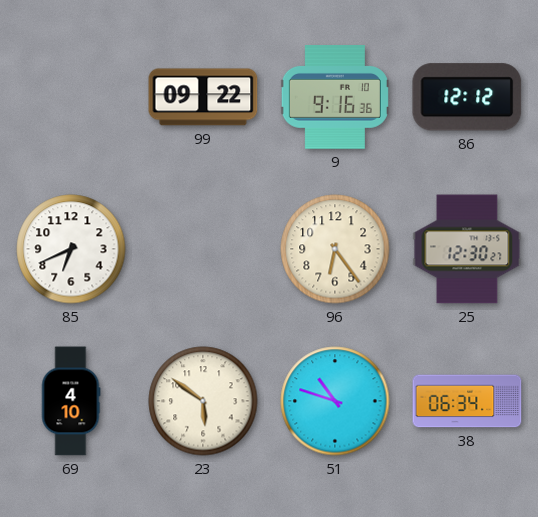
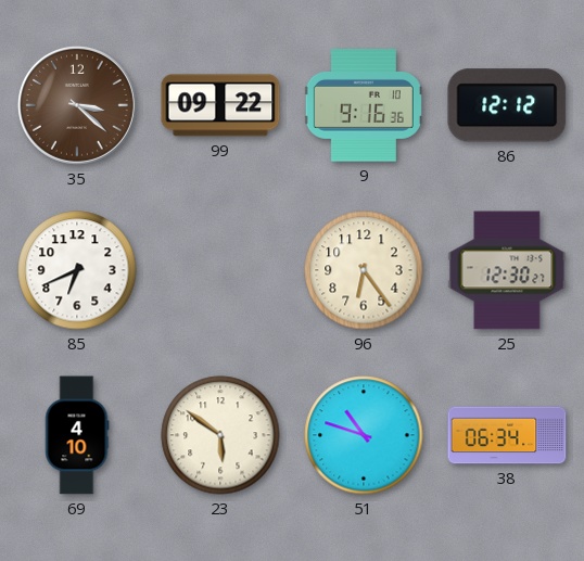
35: none -> 3:22 (77, 105)
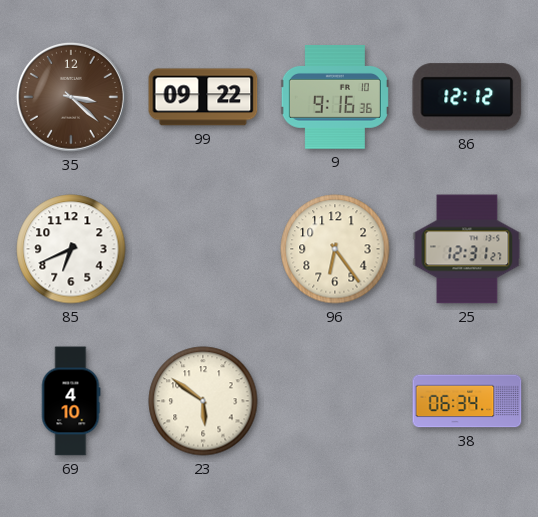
25: 12:30 -> 12:31 (467, 249)
51: 10:48 -> none (364, 435)
